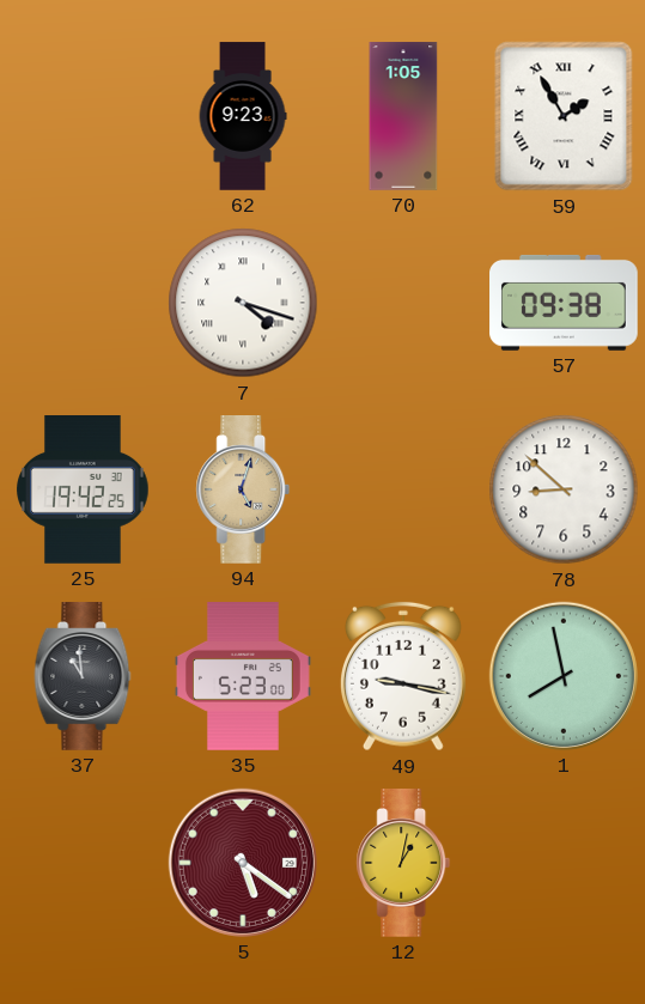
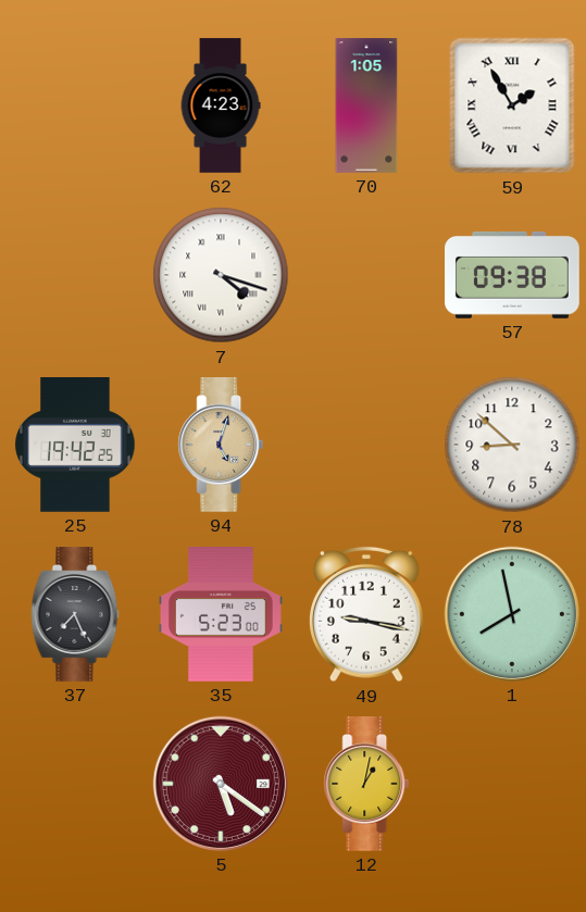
62: 9:23 -> 4:23 (221, 105)
37: 10:59 -> 7:26 (75, 615)
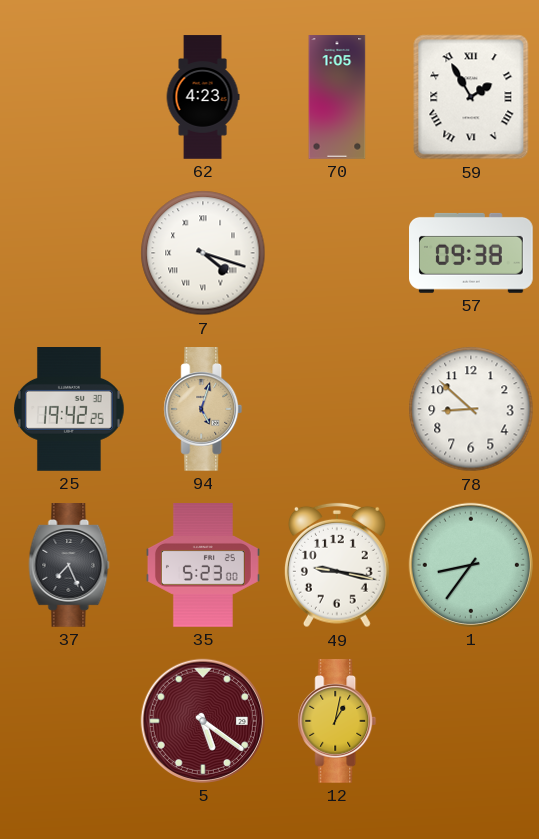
1: 7:58 -> 8:36 (471, 565)
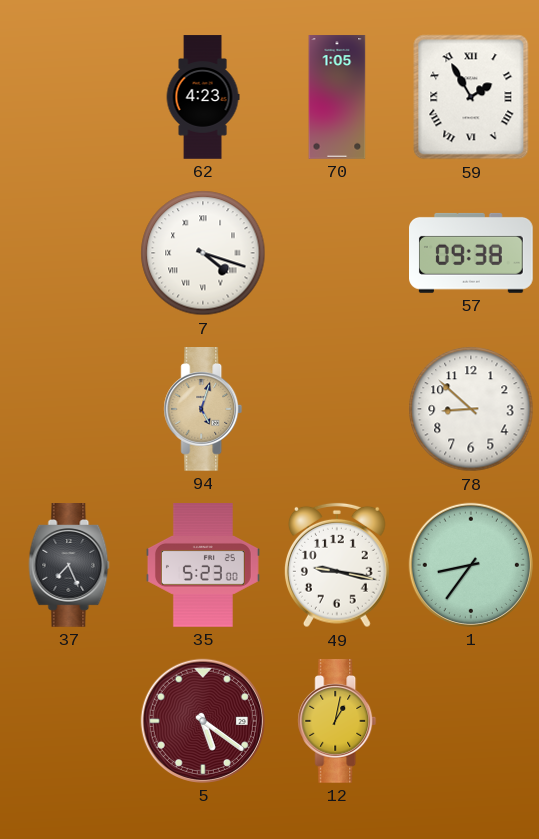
25: 19:42 -> none (69, 410)
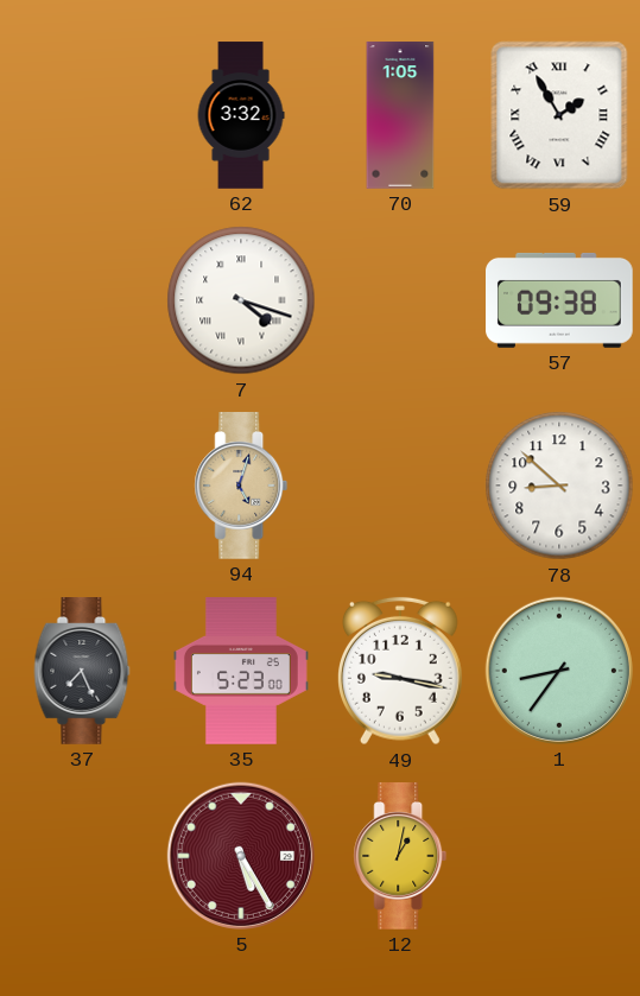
62: 4:23 -> 3:32 (241, 115)
5: 5:21 -> 5:25 (241, 856)
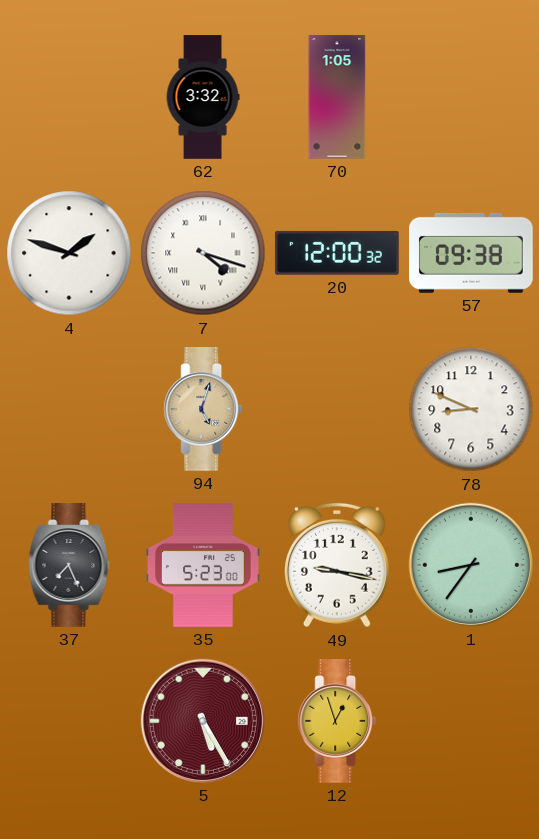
59: 1:55 -> none (559, 115)
4: none -> 1:48 (69, 253)
20: none -> 12:00 (337, 253)
78: 8:52 -> 8:49 (471, 409)
12: 1:02 -> 12:57 (337, 722)
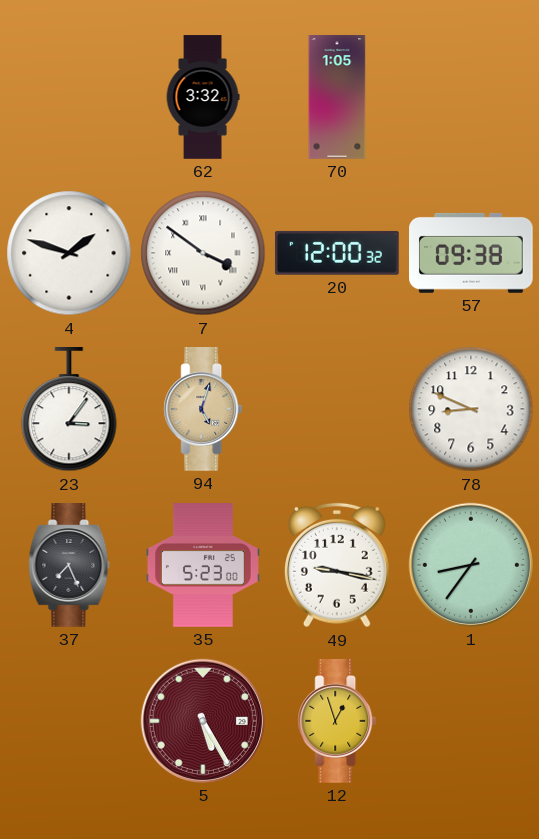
7: 4:18 -> 3:51 (203, 253)
23: none -> 3:06 (69, 410)
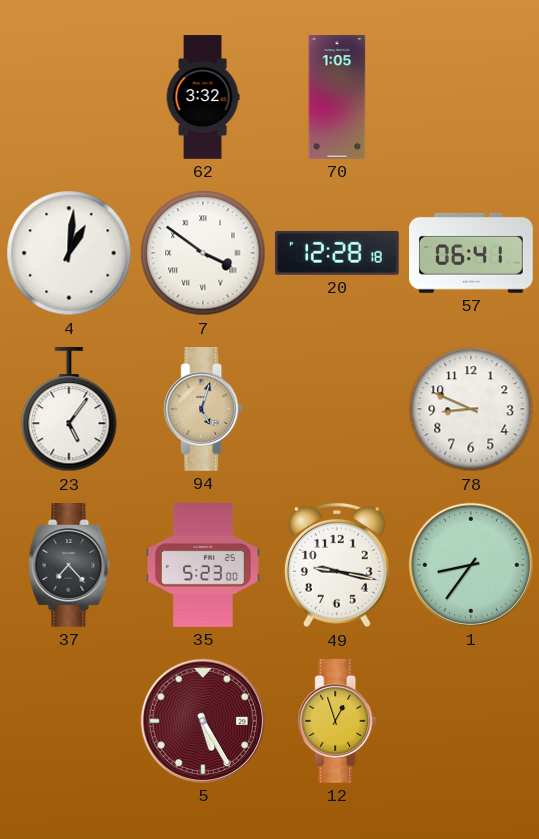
4: 1:48 -> 1:01 (69, 253)
20: 12:00 -> 12:28 (337, 253)
57: 09:38 -> 06:41 (472, 253)
23: 3:06 -> 5:06 (69, 410)
37: 7:26 -> 7:23 (69, 566)
